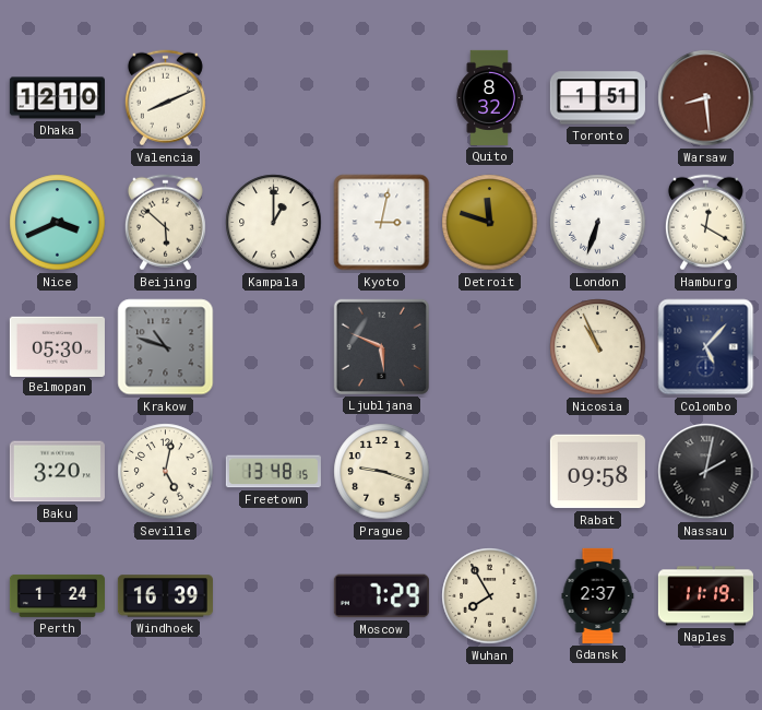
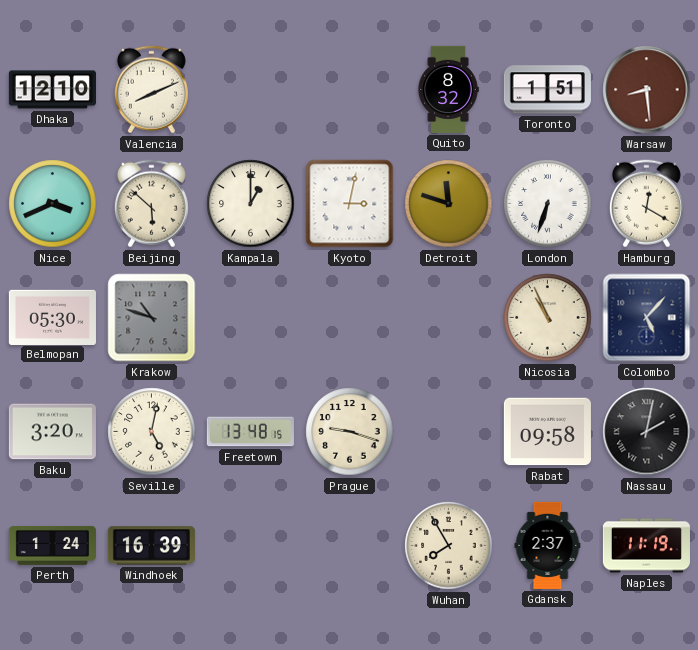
Ljubljana: 5:49 -> none (381, 346)
Moscow: 7:29 -> none (381, 596)
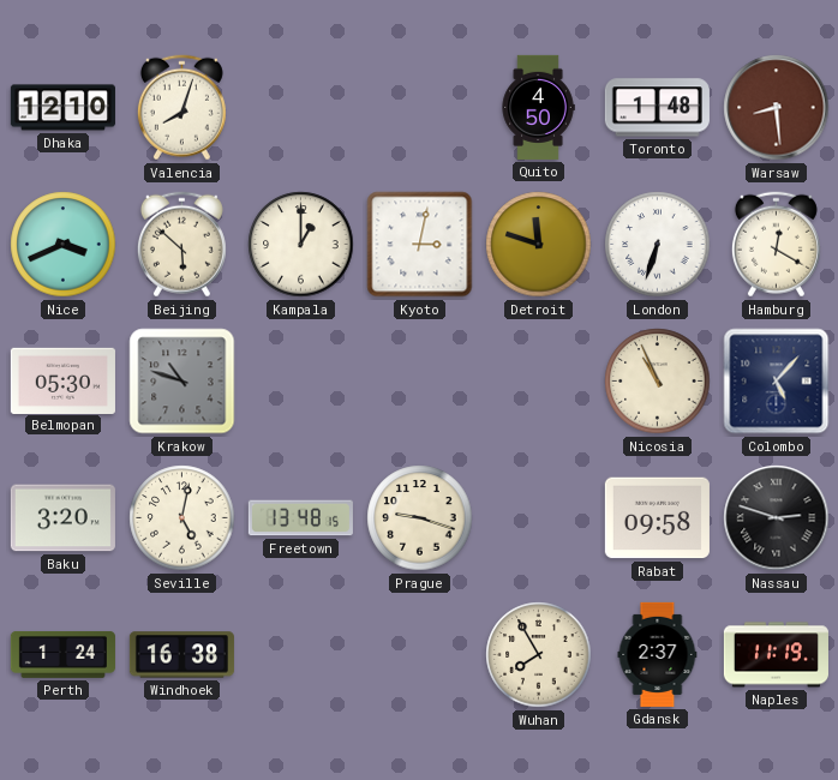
Valencia: 8:11 -> 8:03 (181, 108)
Quito: 8:32 -> 4:50 (538, 107)
Toronto: 1:51 -> 1:48 (657, 108)
Nassau: 2:02 -> 2:48 (777, 518)
Windhoek: 16:39 -> 16:38 (181, 655)
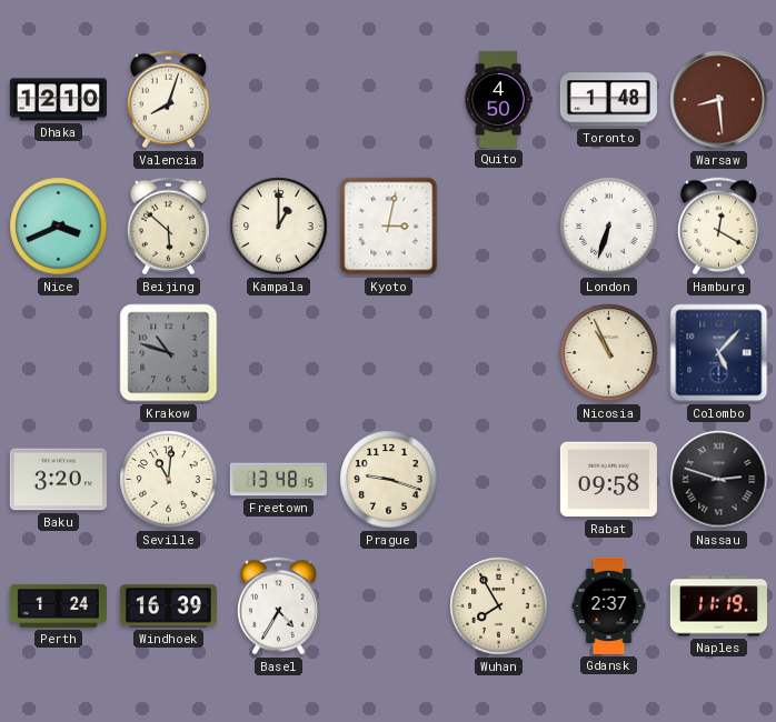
Detroit: 11:48 -> none (539, 245)
Belmopan: 05:30 -> none (62, 380)
Seville: 5:02 -> 11:01 (169, 480)
Windhoek: 16:38 -> 16:39 (168, 606)
Basel: none -> 4:35 (278, 606)
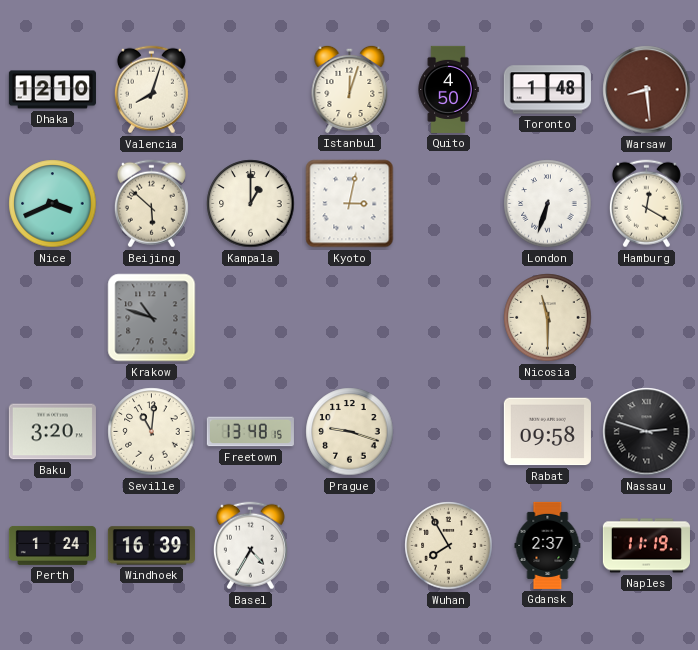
Istanbul: none -> 12:03 (350, 89)
Nicosia: 10:56 -> 11:30 (548, 318)
Colombo: 5:07 -> none (719, 353)
